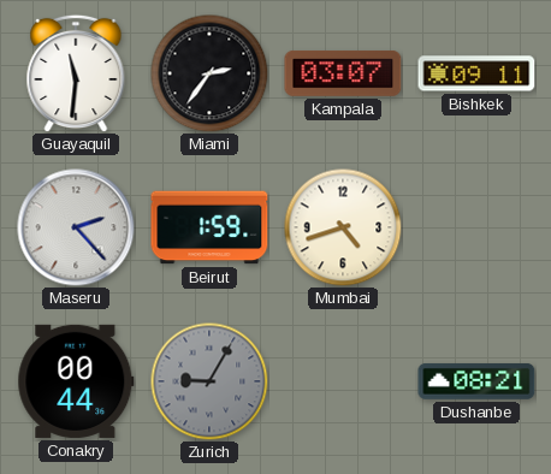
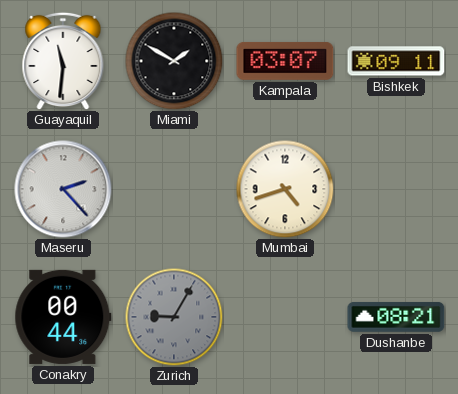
Miami: 2:36 -> 1:50 (174, 61)
Beirut: 1:59 -> none (209, 227)
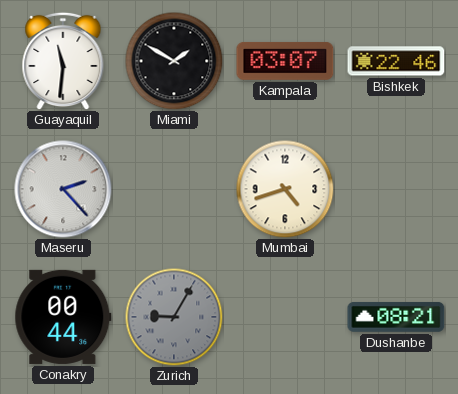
Bishkek: 09:11 -> 22:46 (396, 61)
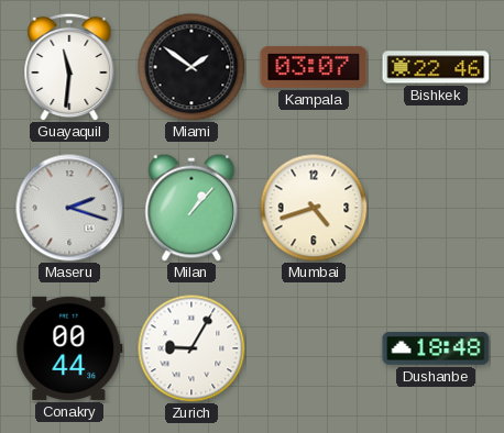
Miami: 1:50 -> 1:51 (191, 67)
Maseru: 2:23 -> 2:18 (69, 208)
Milan: none -> 1:07 (191, 208)
Zurich dial: grey -> white (191, 348)
Dushanbe: 08:21 -> 18:48 (436, 348)
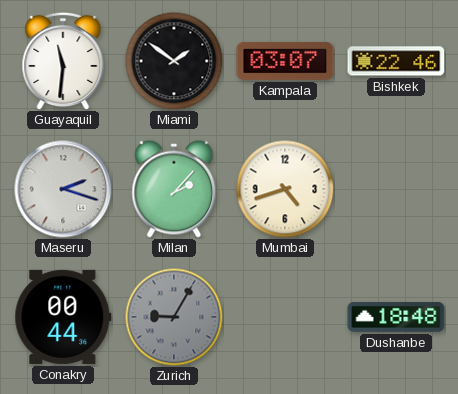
Milan: 1:07 -> 2:07 (174, 189)
Zurich dial: white -> grey (174, 317)
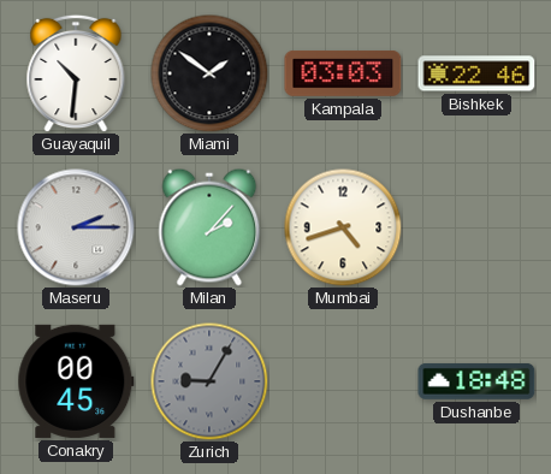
Guayaquil: 11:31 -> 10:31 (76, 73)
Kampala: 03:07 -> 03:03 (343, 73)
Maseru: 2:18 -> 2:15 (76, 227)
Conakry: 00:44 -> 00:45 (76, 381)
